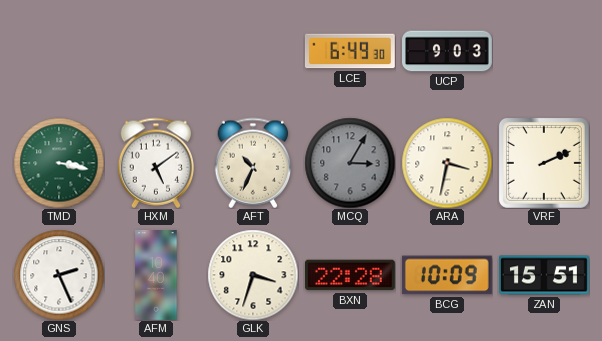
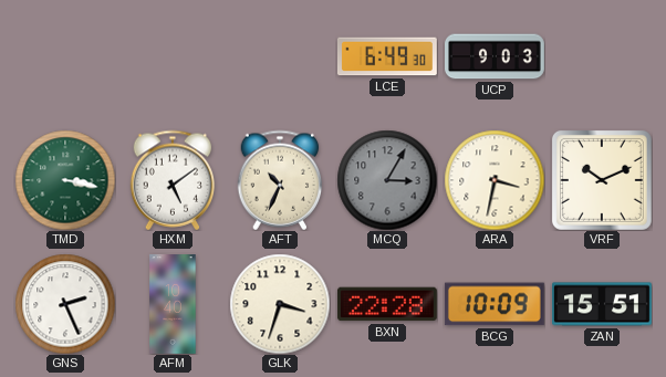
VRF: 2:11 -> 10:11 (602, 180)
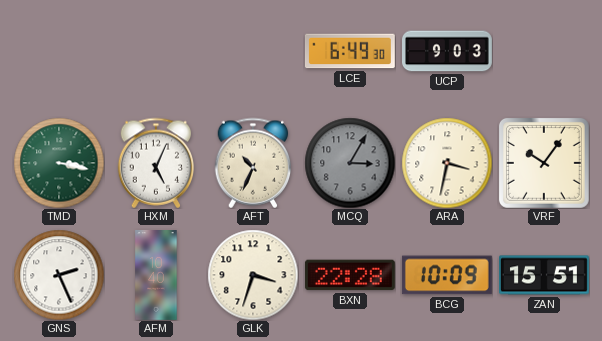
HXM: 5:09 -> 5:04 (156, 163)
VRF: 10:11 -> 10:06 (544, 163)
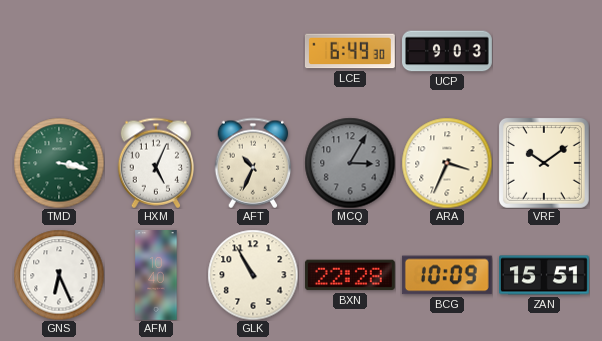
ARA: 3:32 -> 3:34 (447, 163)
VRF: 10:06 -> 10:09 (544, 163)
GNS: 2:26 -> 6:26 (59, 275)
GLK: 3:33 -> 10:55 (253, 275)
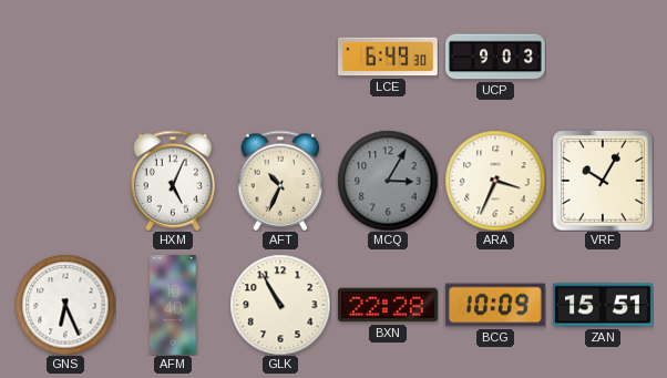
TMD: 3:17 -> none (59, 163)
VRF: 10:09 -> 10:05 (603, 181)
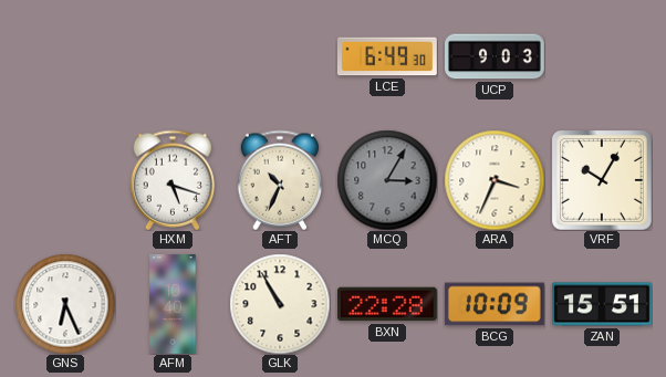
HXM: 5:04 -> 5:18 (173, 180)
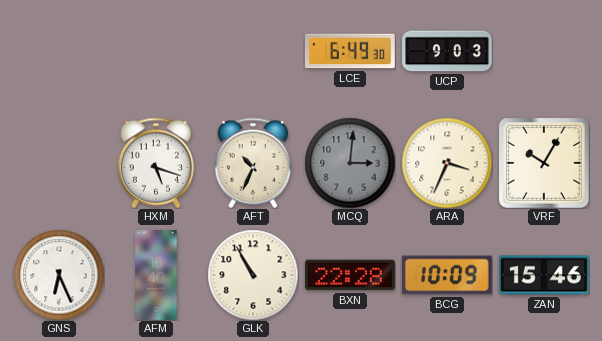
MCQ: 3:05 -> 3:01 (350, 163)
ZAN: 15:51 -> 15:46 (545, 275)
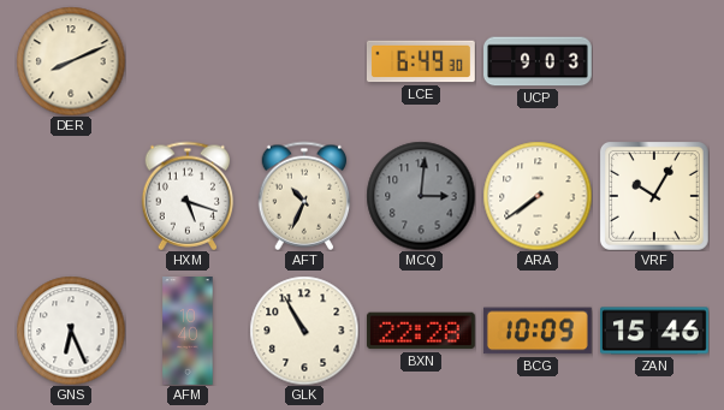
DER: none -> 8:11 (71, 61)
ARA: 3:34 -> 7:39 (538, 196)
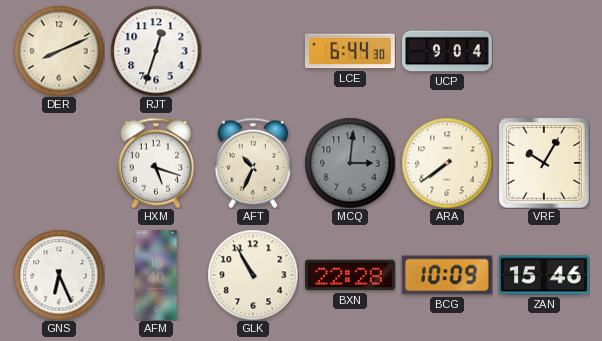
RJT: none -> 12:33 (156, 51)
LCE: 6:49 -> 6:44 (350, 51)
UCP: 9:03 -> 9:04 (448, 51)
